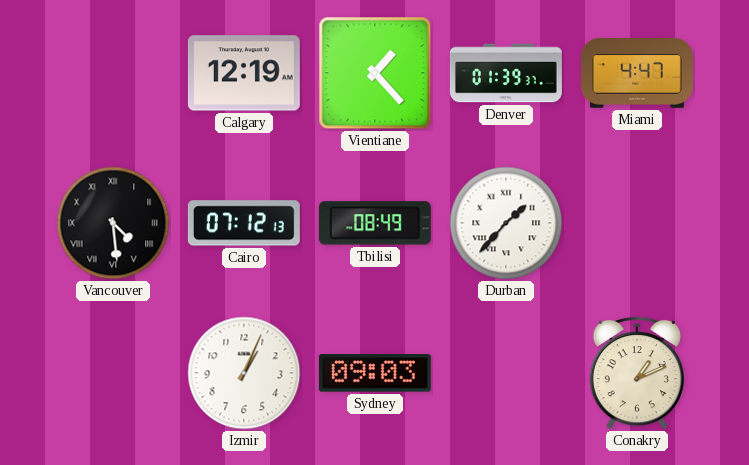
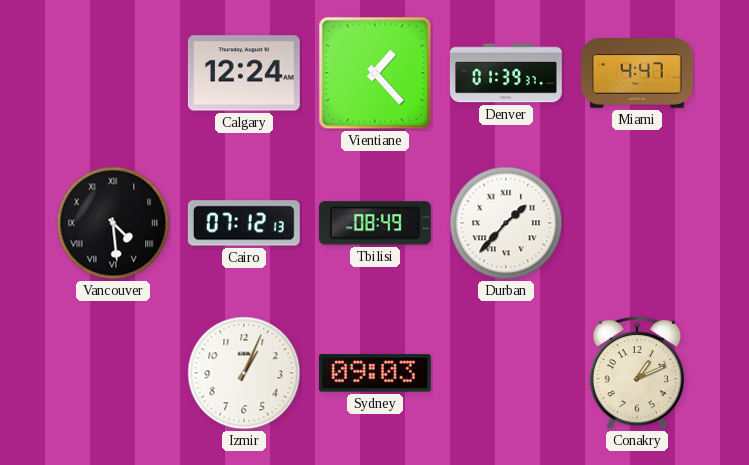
Calgary: 12:19 -> 12:24 (244, 73)
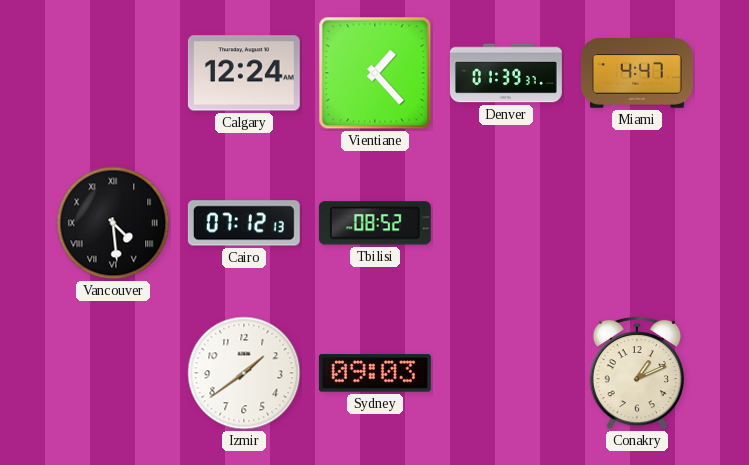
Tbilisi: 08:49 -> 08:52 (375, 223)
Durban: 1:37 -> none (506, 223)
Izmir: 1:04 -> 1:39 (244, 373)
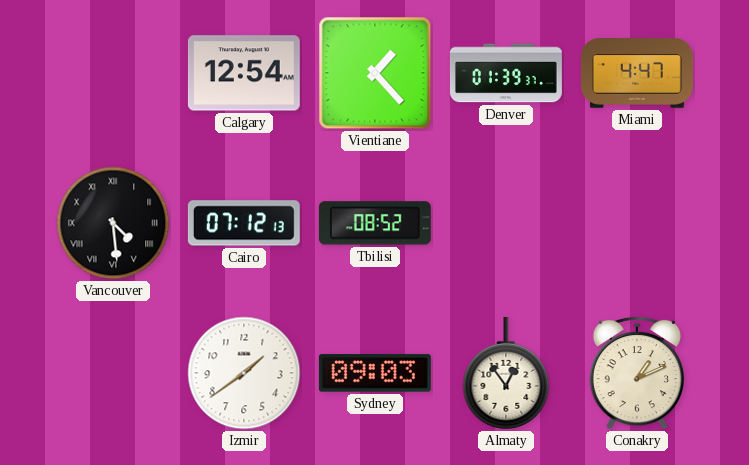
Calgary: 12:24 -> 12:54 (244, 73)
Almaty: none -> 12:54 (506, 373)
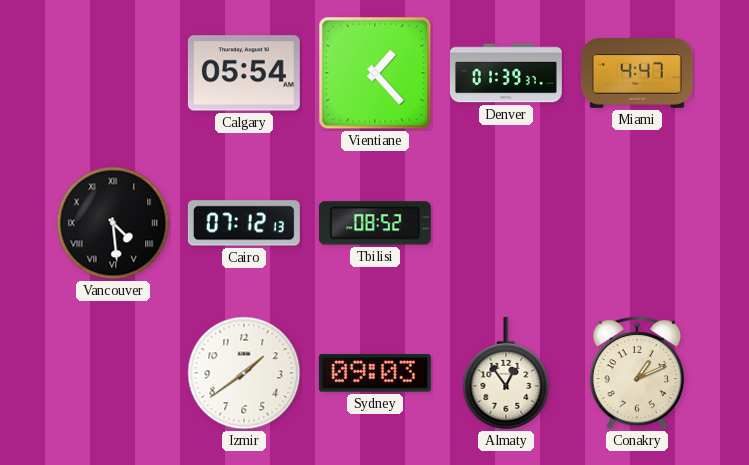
Calgary: 12:54 -> 05:54 (244, 73)
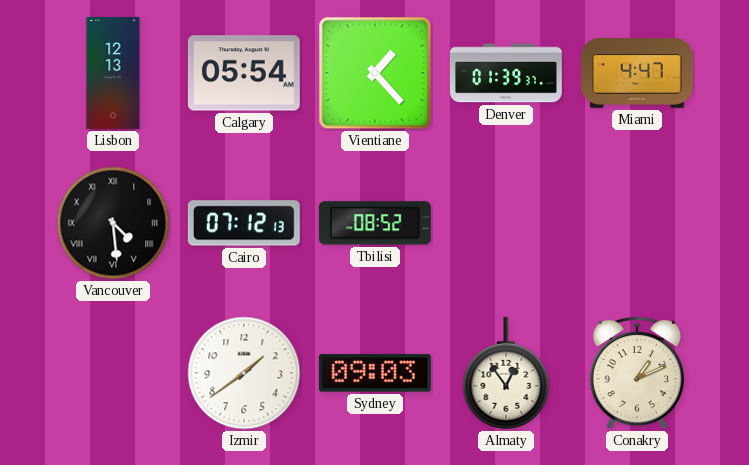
Lisbon: none -> 12:13 (113, 73)
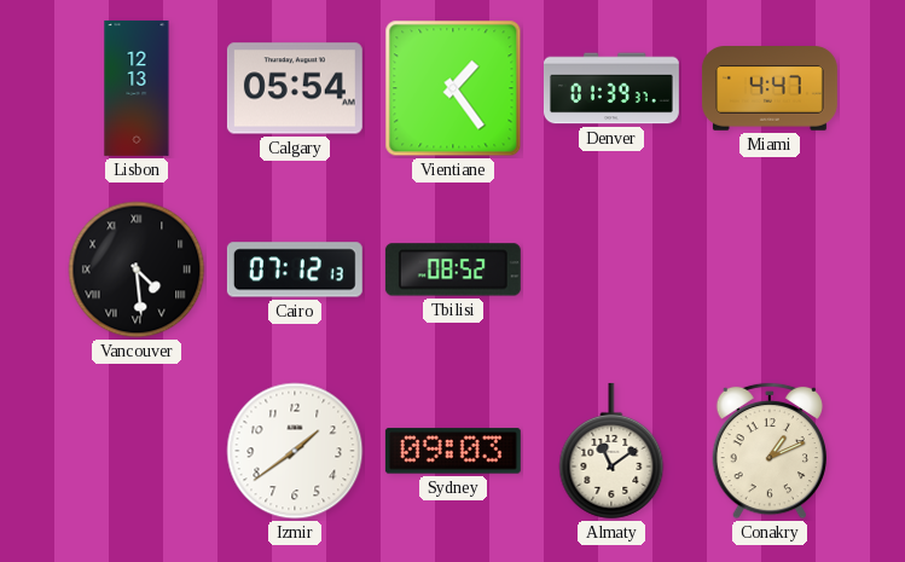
Vientiane: 1:23 -> 1:24 (453, 88)
Almaty: 12:54 -> 11:09 (611, 451)
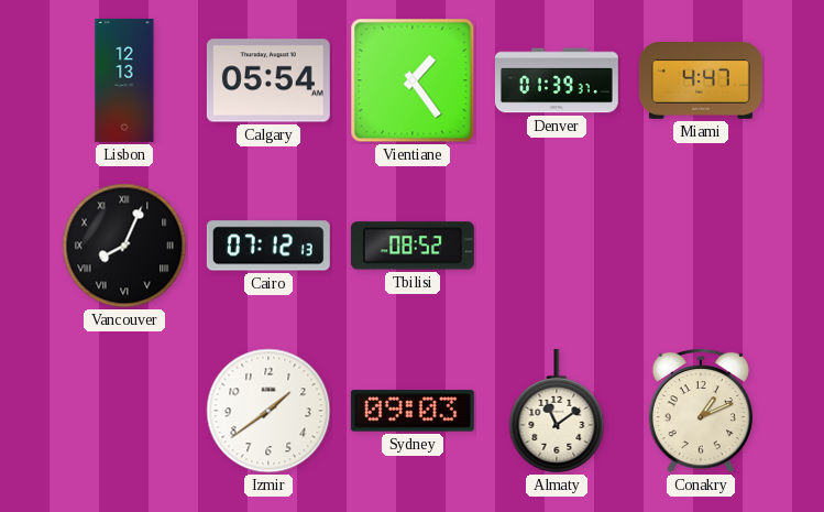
Vancouver: 4:29 -> 8:04 (124, 246)
